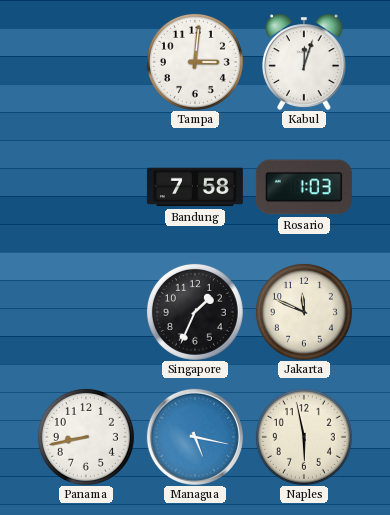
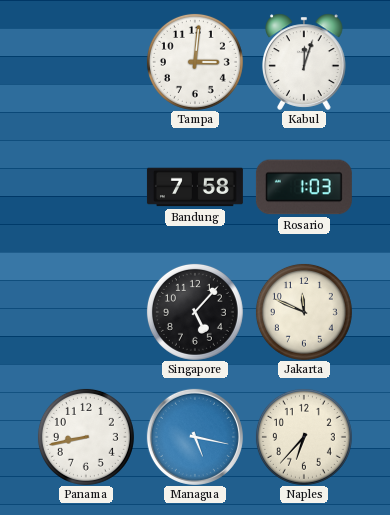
Singapore: 1:34 -> 5:07 (195, 312)
Naples: 5:58 -> 6:37 (304, 437)
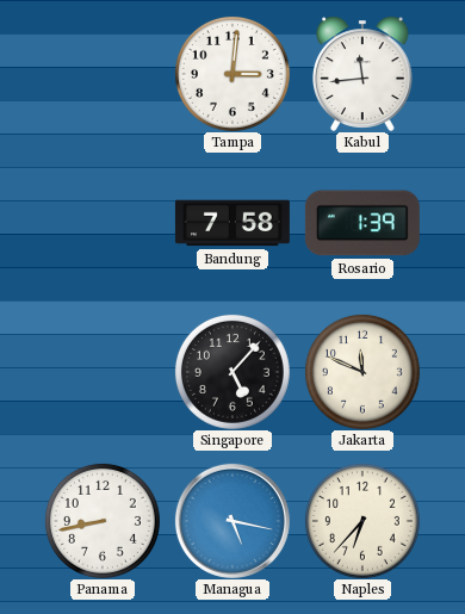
Kabul: 12:03 -> 11:44 (364, 74)
Rosario: 1:03 -> 1:39 (362, 223)
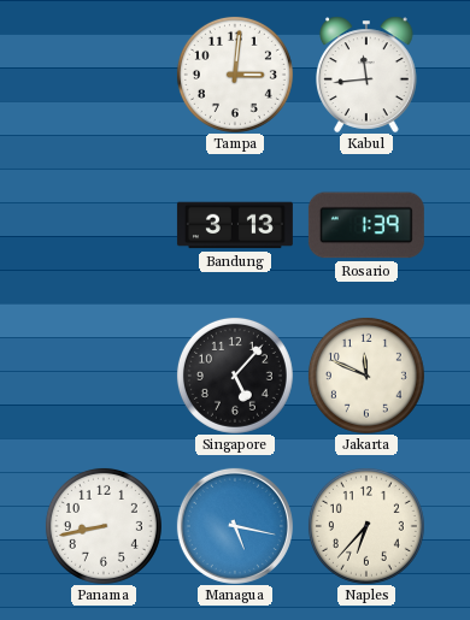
Bandung: 7:58 -> 3:13 (235, 225)
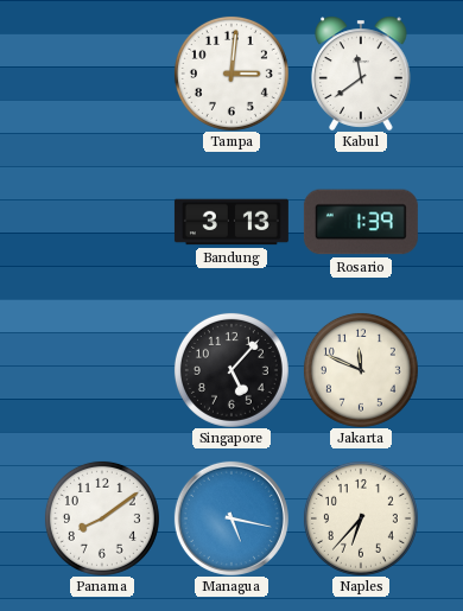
Kabul: 11:44 -> 11:39 (362, 74)
Panama: 8:43 -> 8:09 (102, 518)
